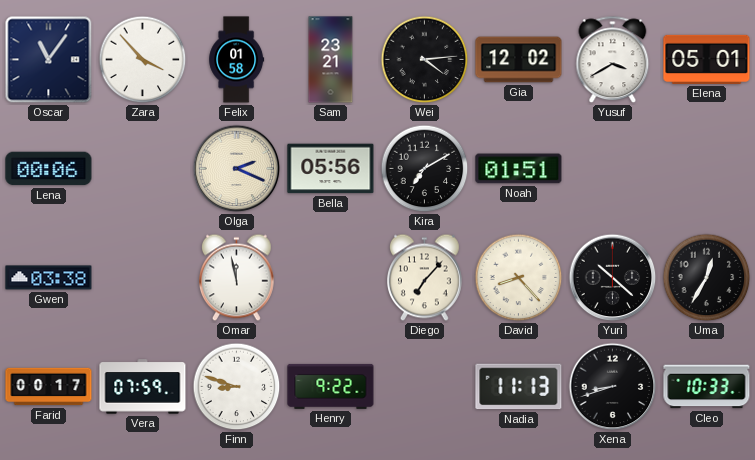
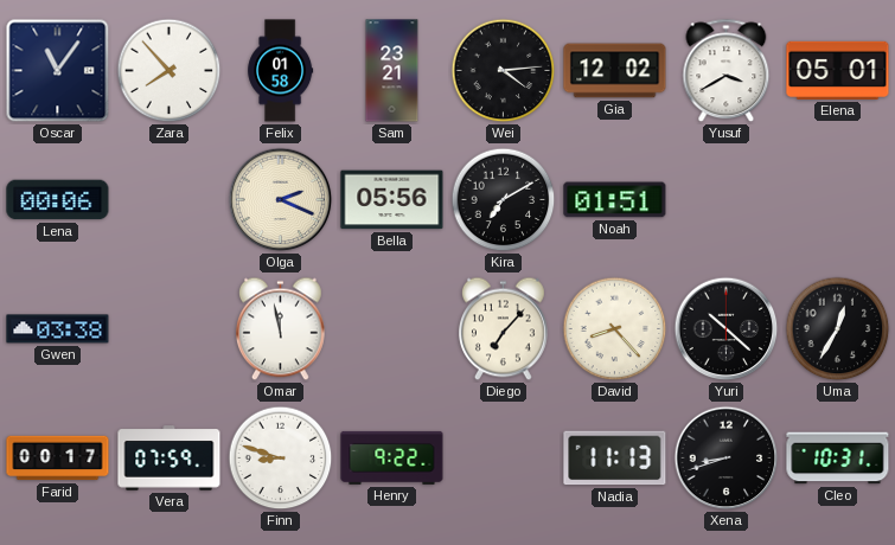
Zara: 3:53 -> 7:53 (170, 71)
Cleo: 10:33 -> 10:31 (838, 459)
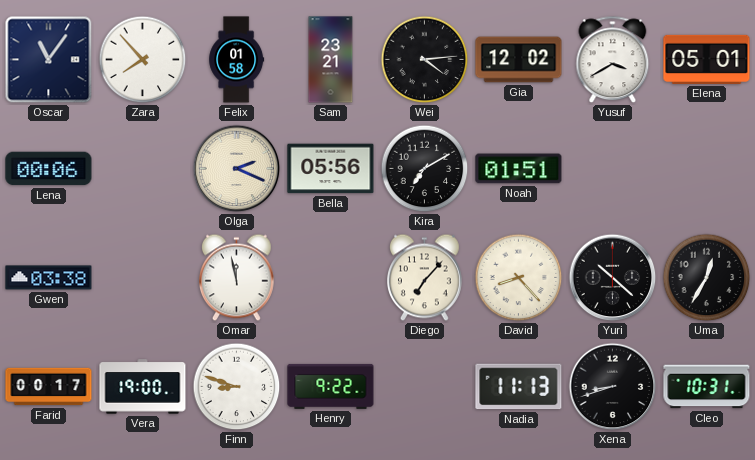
Vera: 07:59 -> 19:00 (143, 387)
